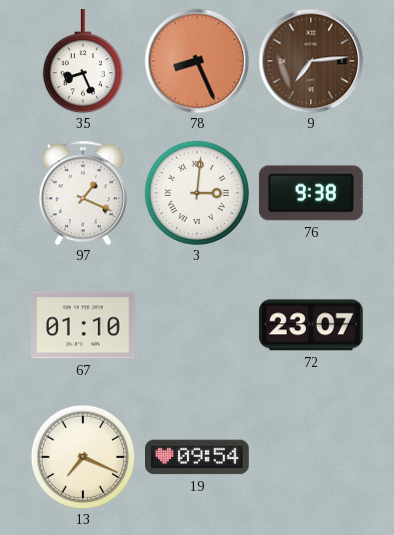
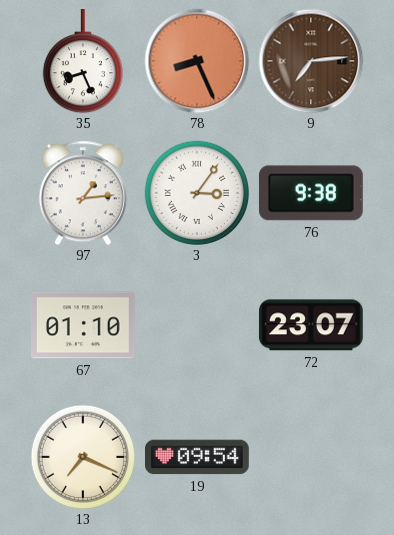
97: 1:19 -> 1:14 (83, 193)
3: 3:01 -> 3:06 (196, 192)
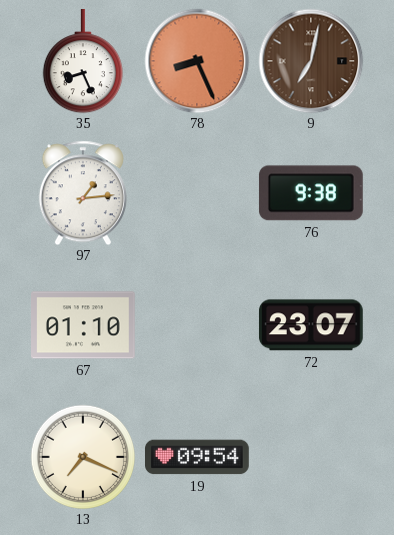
9: 7:14 -> 7:02 (311, 61)
3: 3:06 -> none (196, 192)
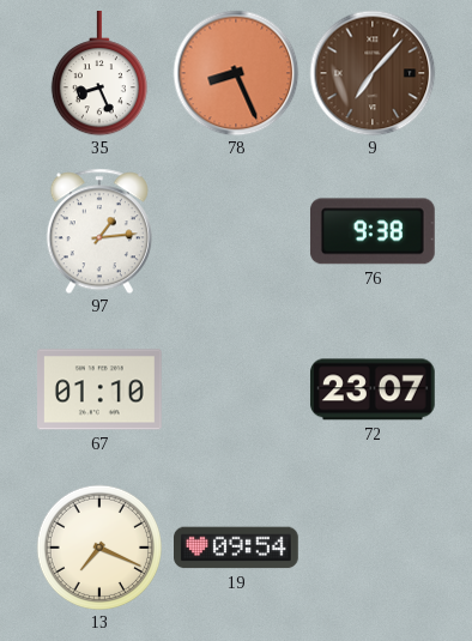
9: 7:02 -> 7:07 (373, 73)
